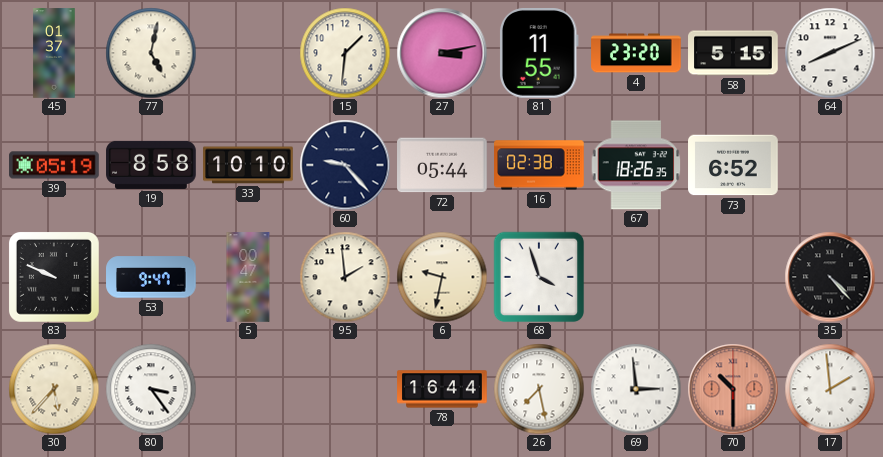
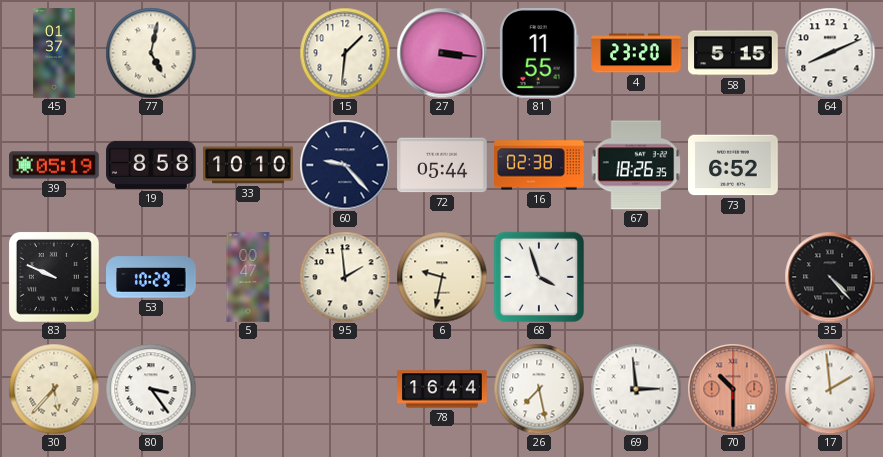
27: 3:13 -> 3:16 (442, 53)
53: 9:47 -> 10:29 (151, 277)
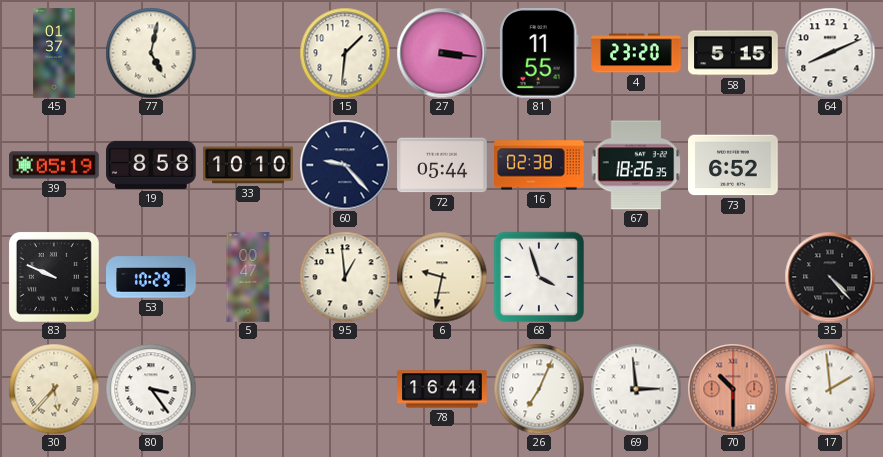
95: 1:59 -> 12:59 (345, 277)
26: 7:28 -> 7:04 (539, 389)
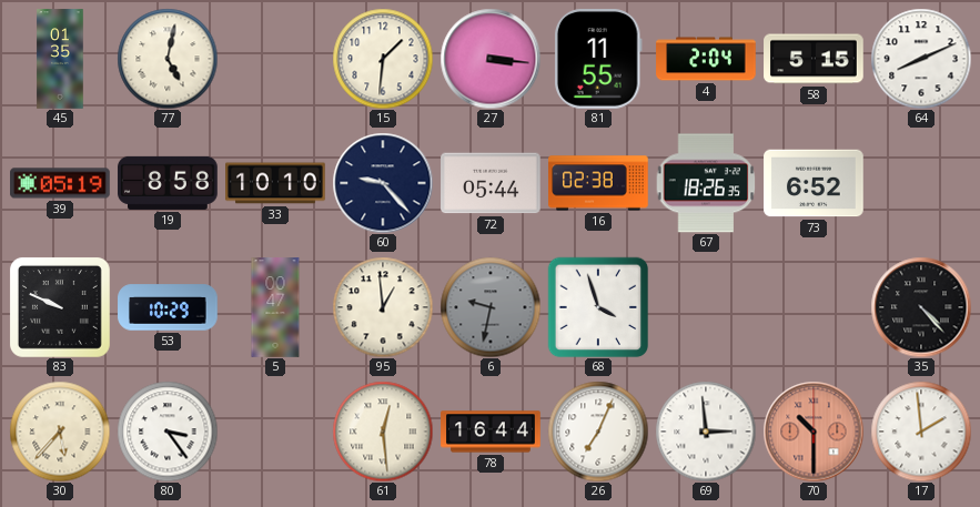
45: 01:37 -> 01:35 (60, 59)
4: 23:20 -> 2:04 (706, 59)
6 dial: cream -> grey (491, 307)
61: none -> 12:29 (383, 432)
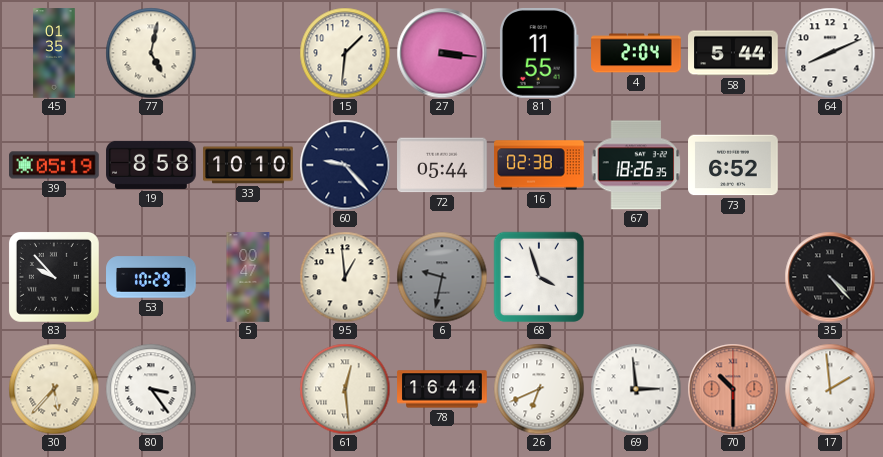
58: 5:15 -> 5:44 (733, 53)
83: 9:49 -> 9:53 (54, 277)
26: 7:04 -> 6:41 (539, 389)
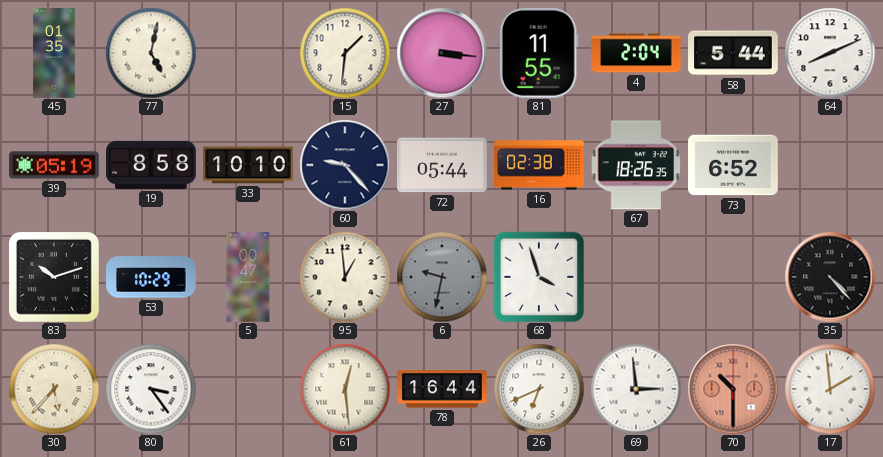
83: 9:53 -> 10:12 (54, 277)
